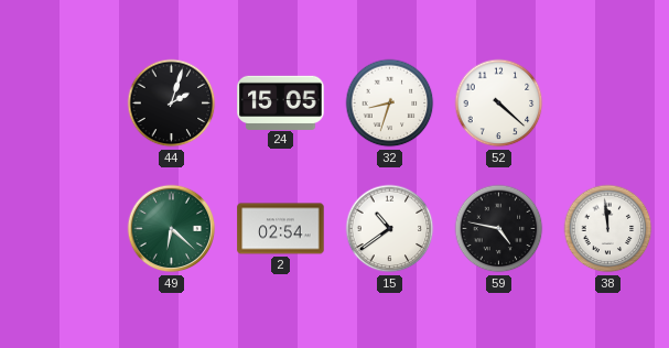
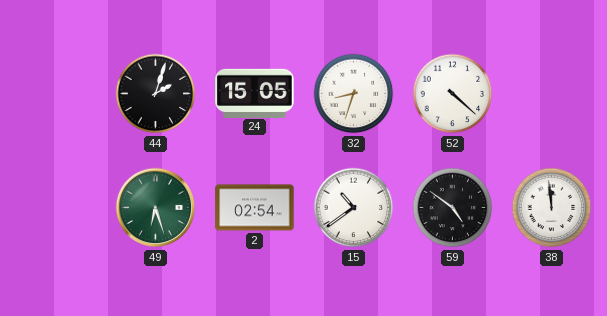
49: 6:22 -> 6:27 (156, 208)
59: 4:47 -> 4:51 (453, 208)
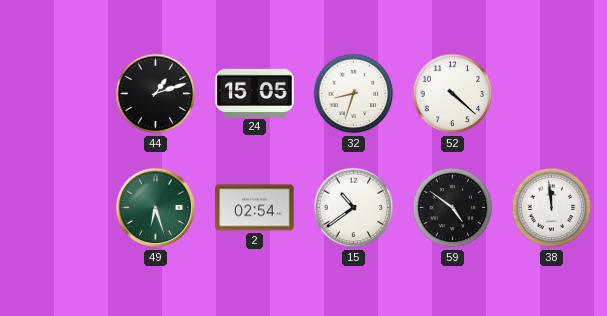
44: 2:03 -> 1:12 (156, 94)
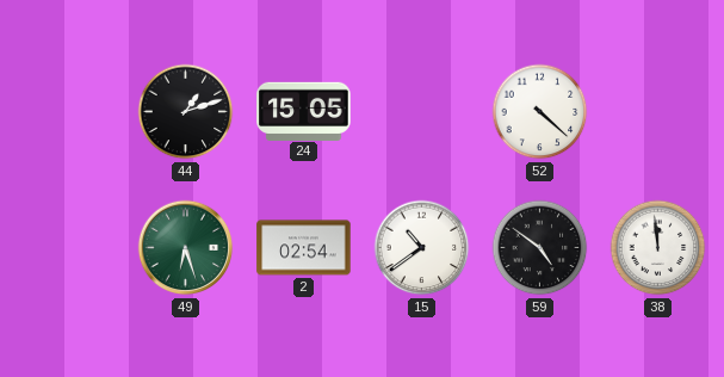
32: 8:33 -> none (354, 94)
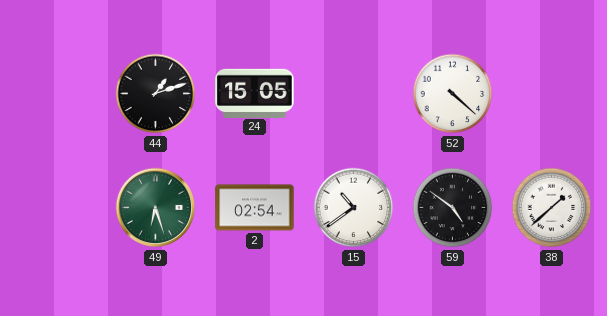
38: 11:59 -> 1:38 (552, 208)
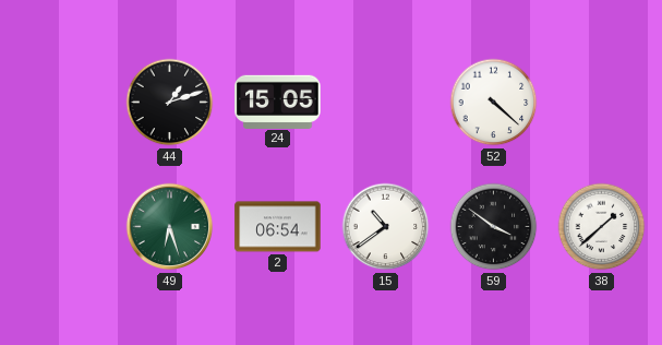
2: 02:54 -> 06:54 (278, 227)
59: 4:51 -> 3:51 (494, 227)
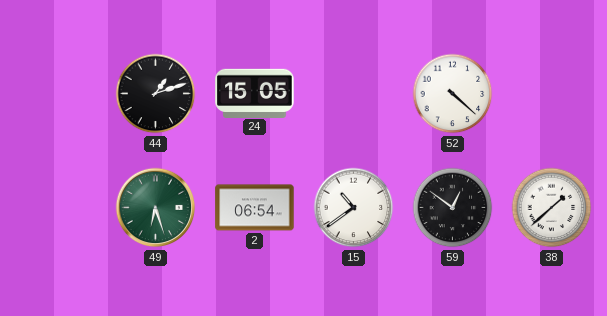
59: 3:51 -> 12:51 (453, 208)
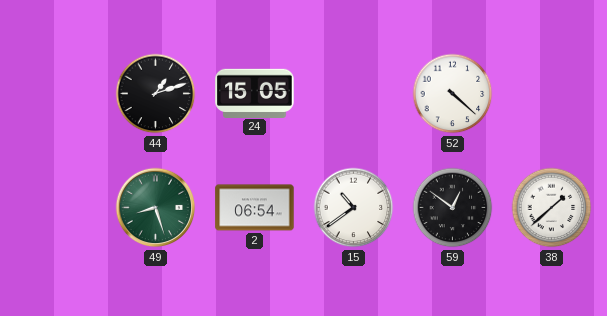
49: 6:27 -> 8:27 (156, 208)
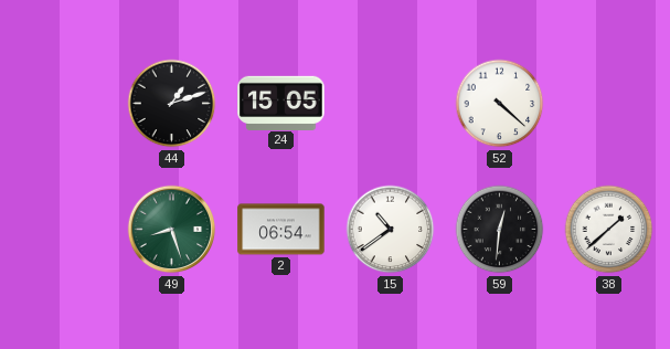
59: 12:51 -> 12:31 (500, 230)
